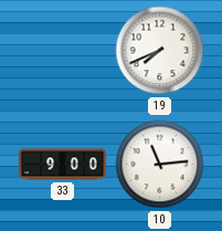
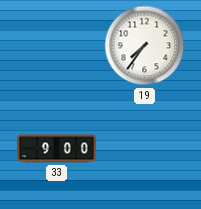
19: 7:41 -> 7:36 (145, 46)
10: 11:14 -> none (160, 165)
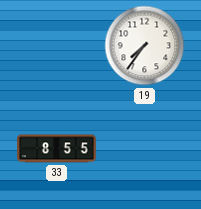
33: 9:00 -> 8:55 (57, 149)
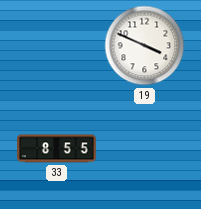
19: 7:36 -> 3:49 (145, 46)
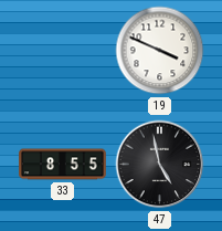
47: none -> 4:58 (160, 165)
